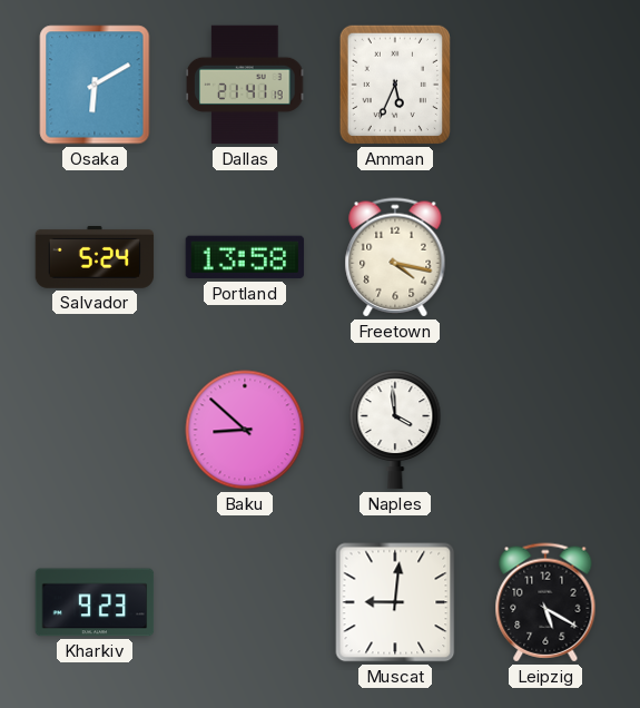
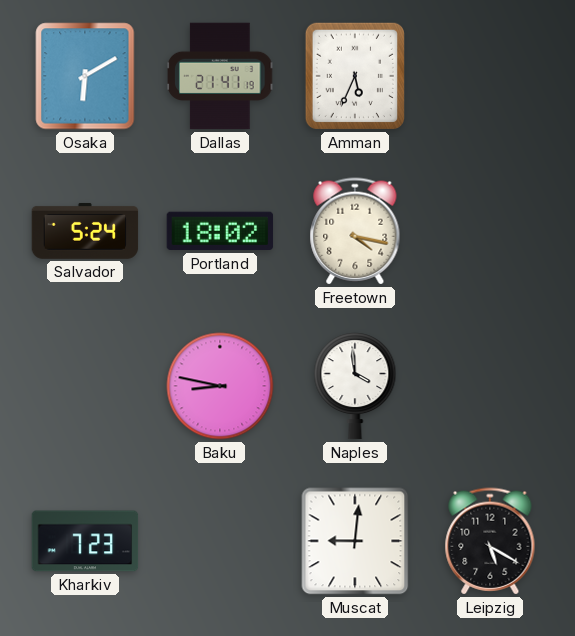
Portland: 13:58 -> 18:02 (220, 231)
Baku: 8:52 -> 8:47 (220, 386)
Kharkiv: 9:23 -> 7:23 (85, 541)
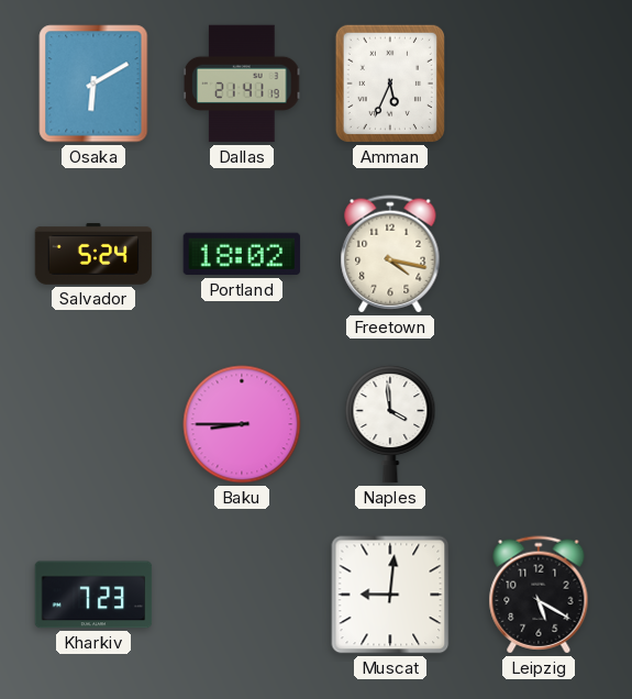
Baku: 8:47 -> 8:45 (242, 424)
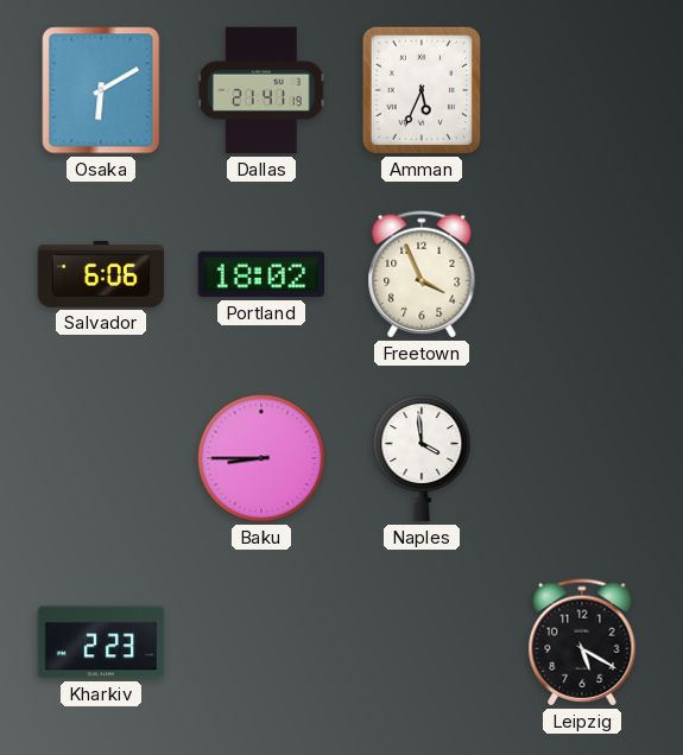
Salvador: 5:24 -> 6:06 (101, 274)
Freetown: 4:17 -> 3:56 (422, 274)
Kharkiv: 7:23 -> 2:23 (101, 642)
Muscat: 9:01 -> none (390, 595)
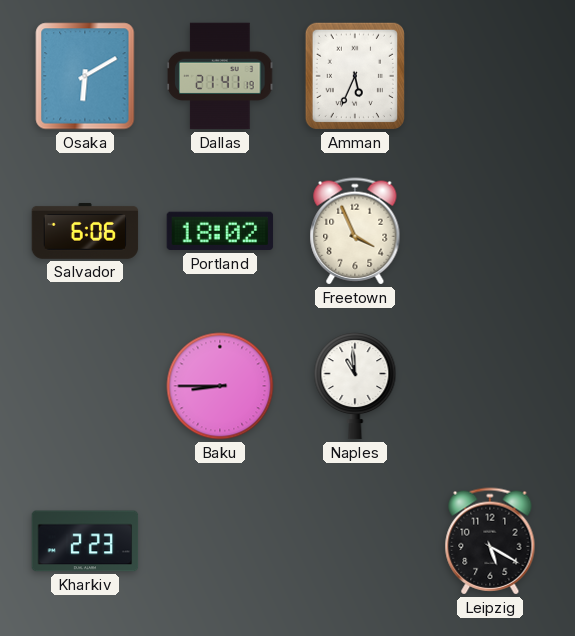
Naples: 3:59 -> 10:59 (355, 386)
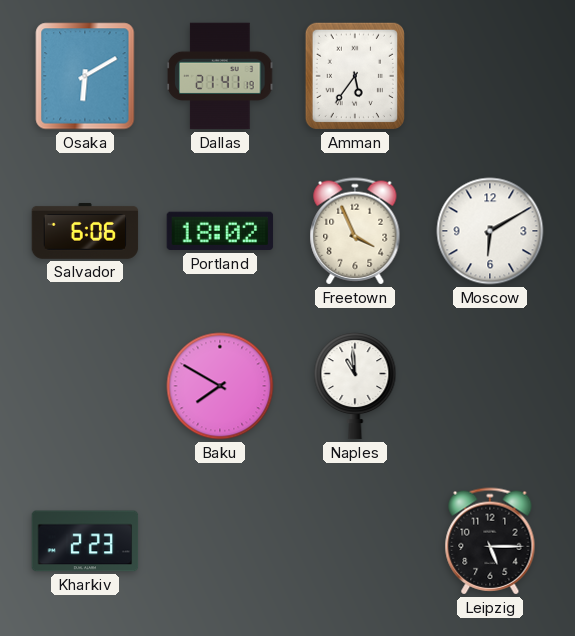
Amman: 5:34 -> 5:36 (355, 76)
Moscow: none -> 6:10 (490, 231)
Baku: 8:45 -> 7:50 (220, 386)
Leipzig: 5:20 -> 5:15 (490, 541)
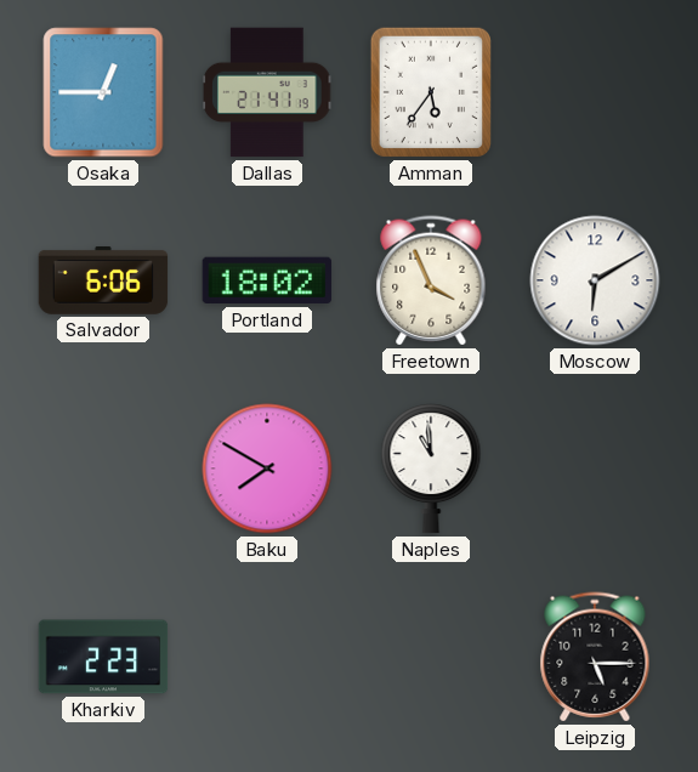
Osaka: 6:10 -> 12:45 (103, 92)
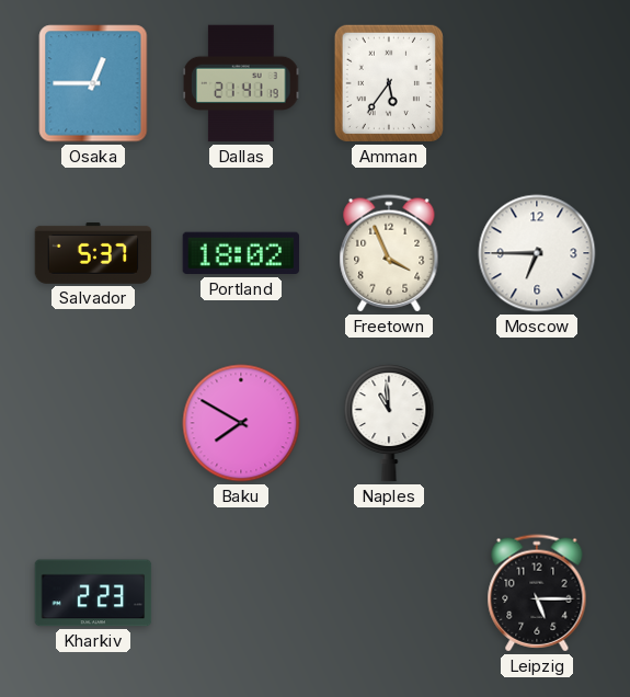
Salvador: 6:06 -> 5:37 (93, 253)
Moscow: 6:10 -> 6:45 (537, 253)
